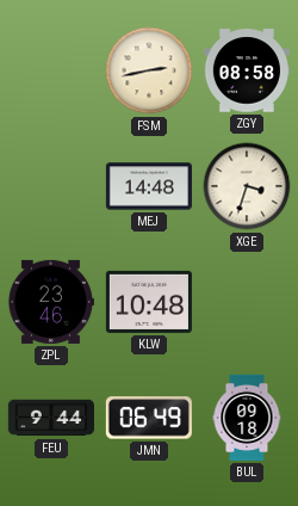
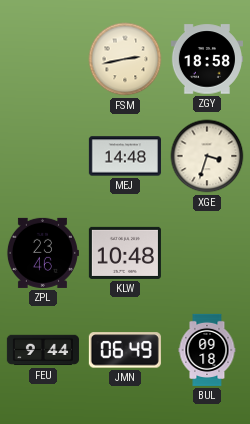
ZGY: 08:58 -> 18:58 (207, 59)
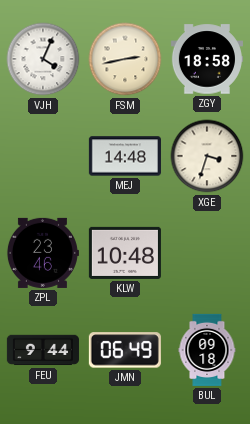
VJH: none -> 4:04 (43, 59)
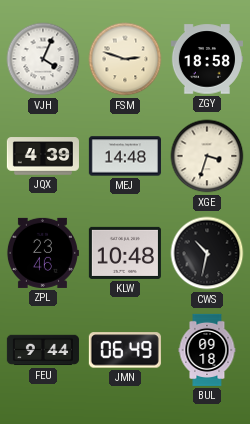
FSM: 2:43 -> 2:48 (125, 59)
JQX: none -> 4:39 (43, 156)
CWS: none -> 10:32 (207, 253)
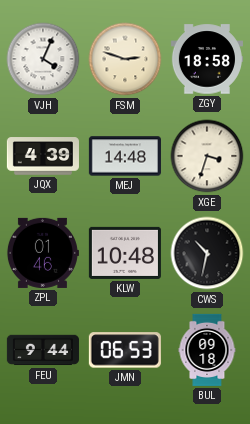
ZPL: 23:46 -> 01:46 (42, 253)
JMN: 06:49 -> 06:53 (125, 350)
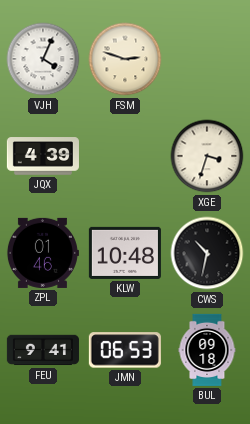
ZGY: 18:58 -> none (207, 59)
MEJ: 14:48 -> none (125, 156)
FEU: 9:44 -> 9:41 (43, 350)
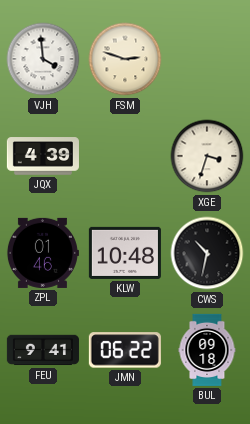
VJH: 4:04 -> 3:59 (43, 59)
JMN: 06:53 -> 06:22 (125, 350)
